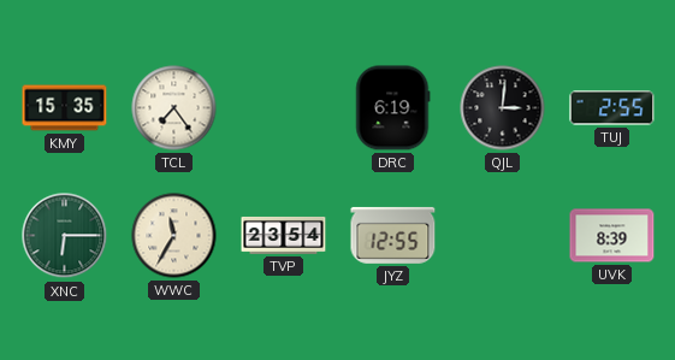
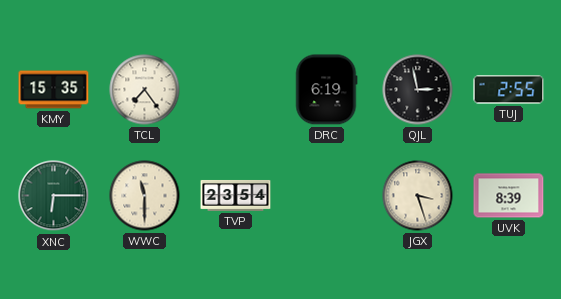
QJL: 3:01 -> 2:58 (418, 90)
WWC: 11:35 -> 11:30 (145, 196)
JYZ: 12:55 -> none (393, 235)
JGX: none -> 3:27 (418, 196)
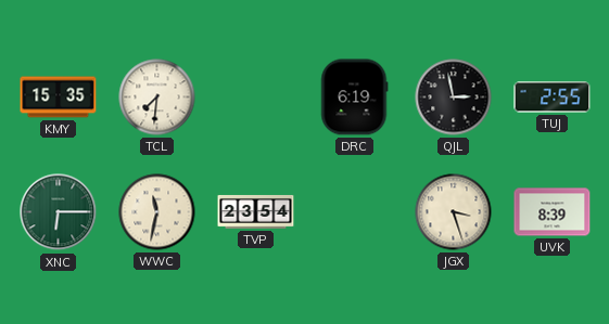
TCL: 7:24 -> 7:31 (157, 98)
WWC: 11:30 -> 11:32 (157, 212)
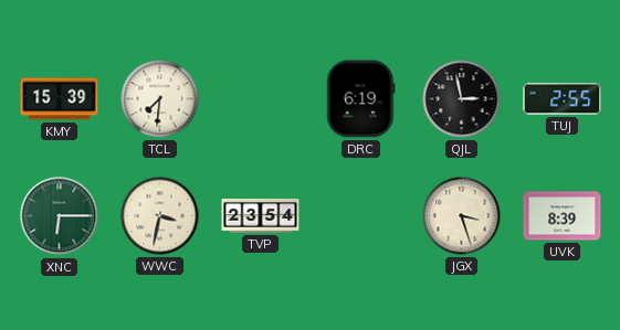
KMY: 15:35 -> 15:39 (60, 99)
WWC: 11:32 -> 3:32 (160, 216)
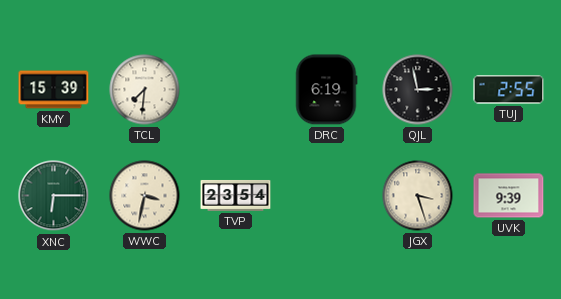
UVK: 8:39 -> 9:39 (509, 196)
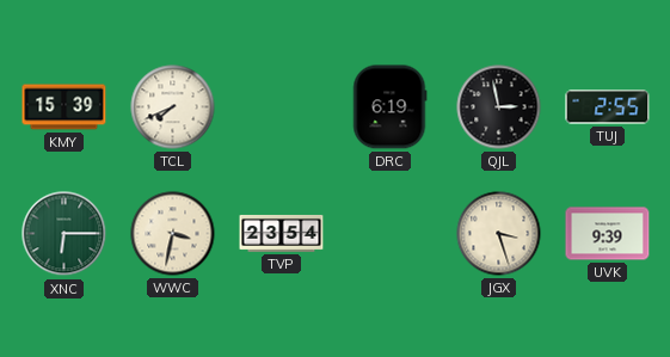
TCL: 7:31 -> 7:41 (173, 107)
